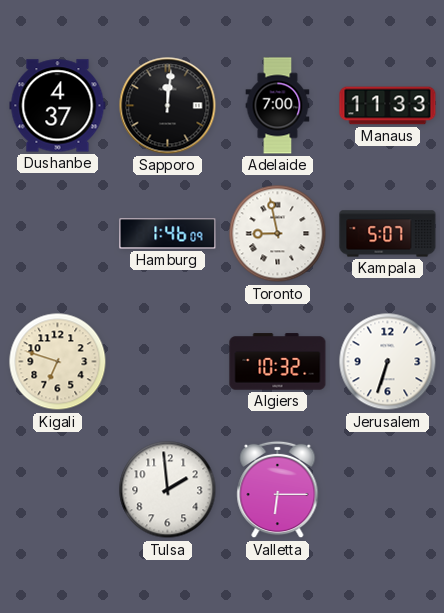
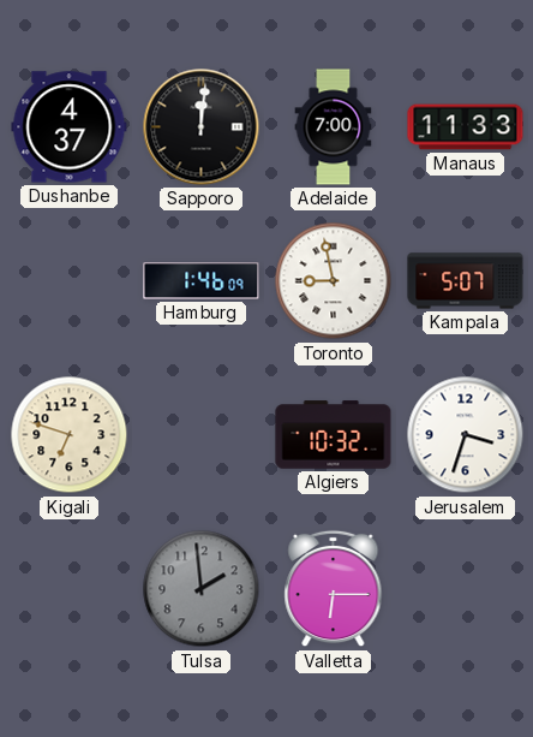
Jerusalem: 6:33 -> 3:33 (466, 435)
Tulsa dial: white -> grey (202, 589)
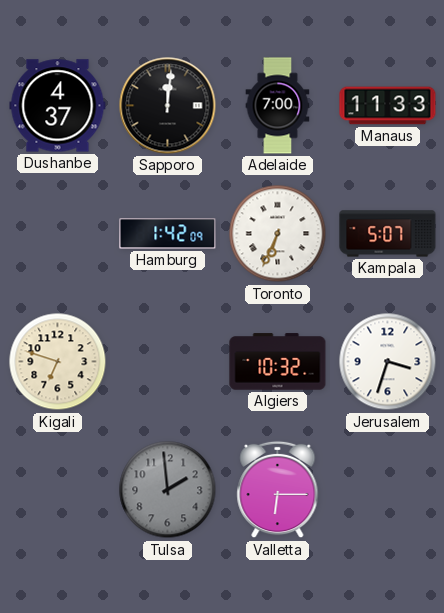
Hamburg: 1:46 -> 1:42 (168, 234)
Toronto: 8:58 -> 6:34 (278, 234)
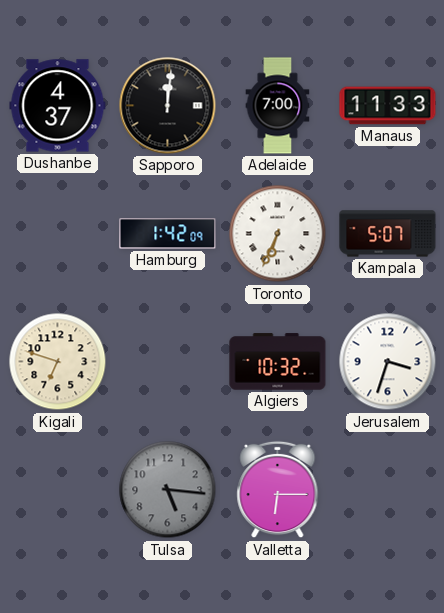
Tulsa: 1:59 -> 5:16 (168, 490)
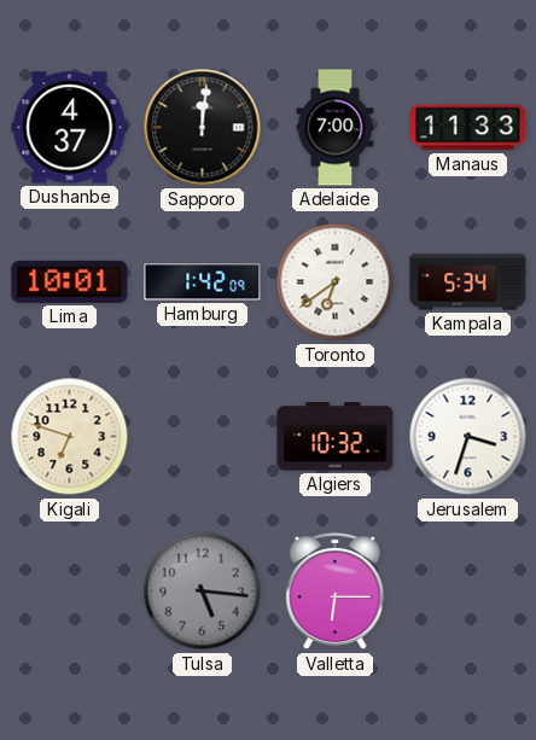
Lima: none -> 10:01 (70, 281)
Toronto: 6:34 -> 6:39 (336, 282)
Kampala: 5:07 -> 5:34 (468, 282)
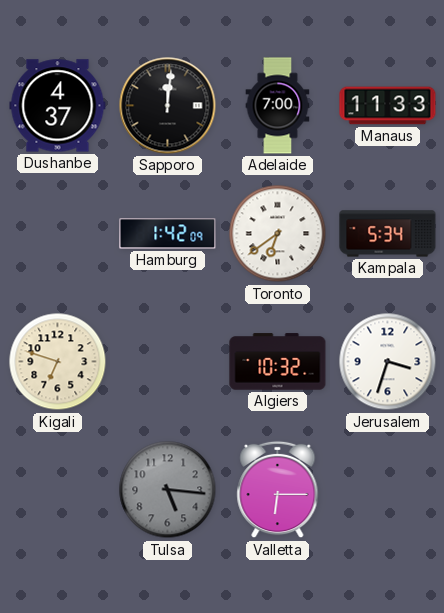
Lima: 10:01 -> none (70, 281)
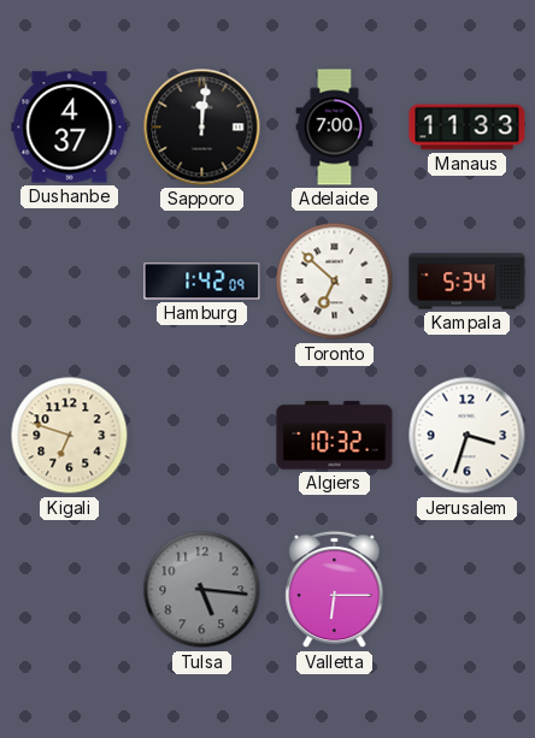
Toronto: 6:39 -> 6:52 (335, 282)
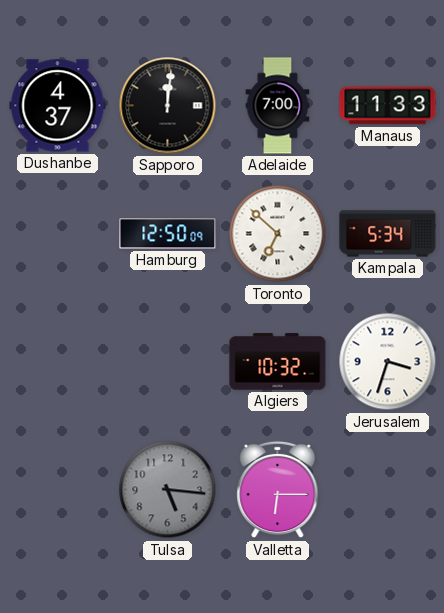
Hamburg: 1:42 -> 12:50 (168, 234)
Kigali: 6:48 -> none (70, 436)
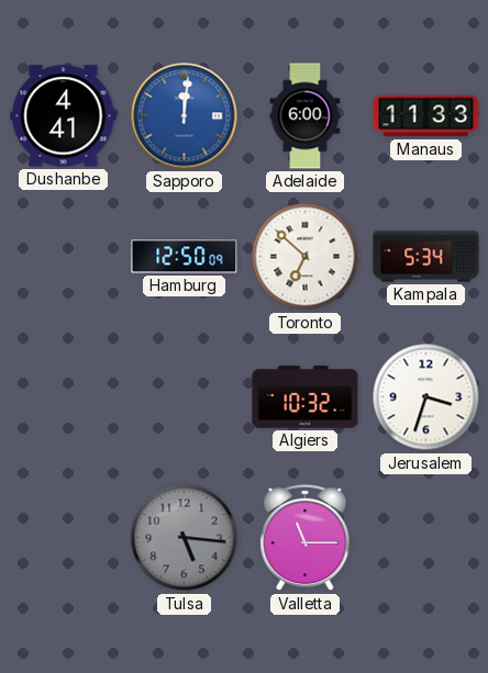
Dushanbe: 4:37 -> 4:41 (64, 116)
Sapporo dial: black -> blue (185, 116)
Adelaide: 7:00 -> 6:00 (306, 116)
Valletta: 6:15 -> 11:15 (306, 538)
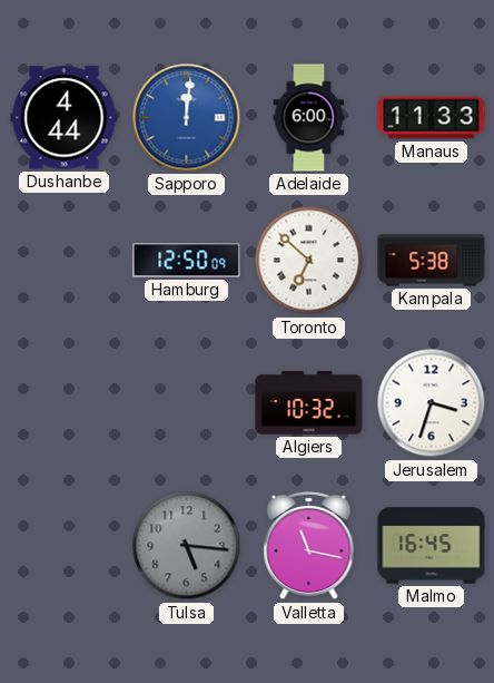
Dushanbe: 4:41 -> 4:44 (65, 118)
Kampala: 5:34 -> 5:38 (432, 261)
Valletta: 11:15 -> 11:17 (309, 546)
Malmo: none -> 16:45 (432, 546)
